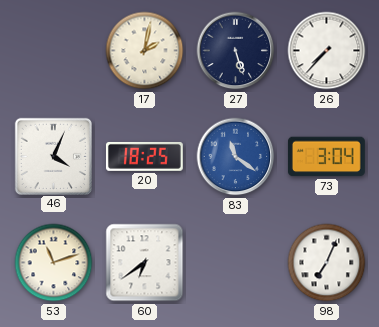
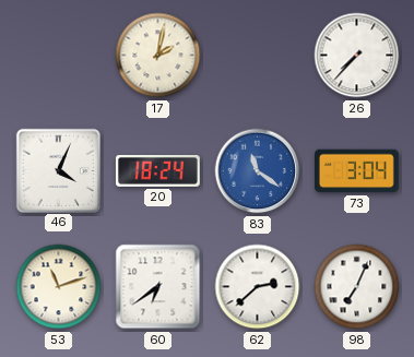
27: 5:27 -> none (236, 51)
20: 18:25 -> 18:24 (157, 170)
62: none -> 2:38 (258, 287)
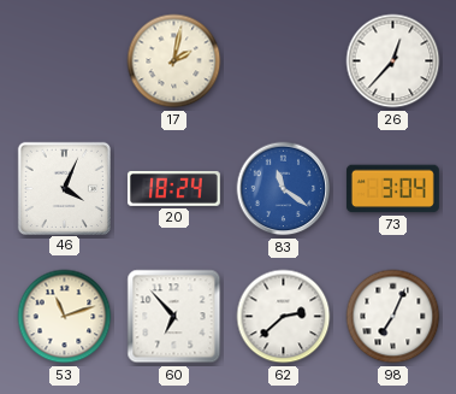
26: 7:37 -> 12:37 (393, 61)
60: 6:39 -> 6:53 (174, 317)
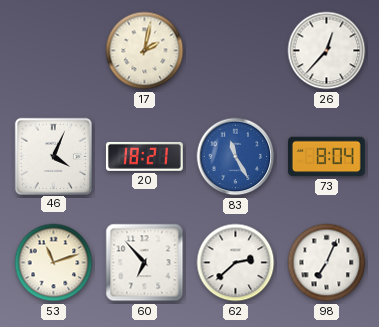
20: 18:24 -> 18:21 (144, 156)
83: 11:21 -> 11:25 (236, 157)
73: 3:04 -> 8:04 (326, 157)
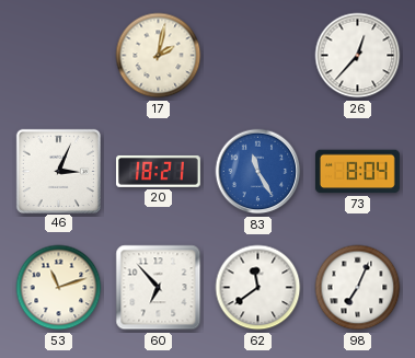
46: 4:04 -> 3:04 (58, 171)
62: 2:38 -> 11:39 (258, 288)
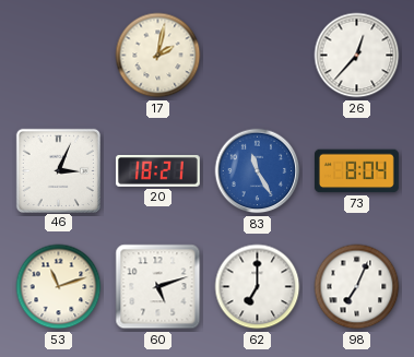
60: 6:53 -> 5:12 (158, 287)
62: 11:39 -> 7:00 (258, 287)
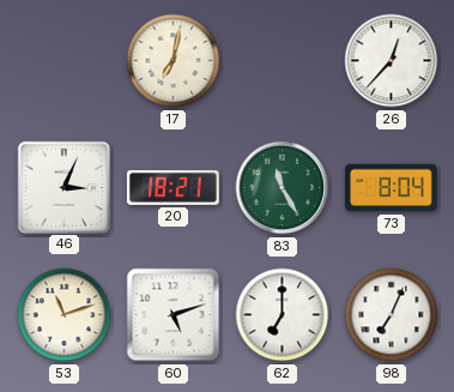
17: 2:02 -> 7:02 (174, 61)
83 dial: blue -> green (283, 188)
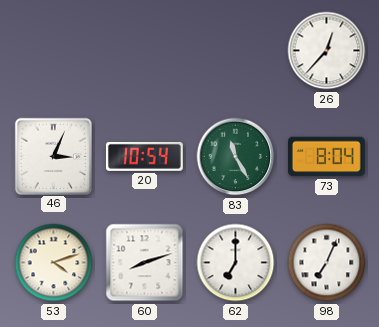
17: 7:02 -> none (174, 61)
20: 18:21 -> 10:54 (144, 156)
53: 11:12 -> 4:12 (54, 263)
60: 5:12 -> 8:12 (145, 263)
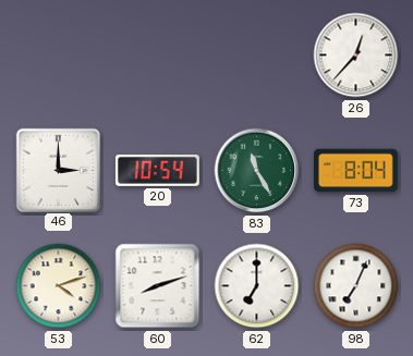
46: 3:04 -> 3:00 (58, 170)
